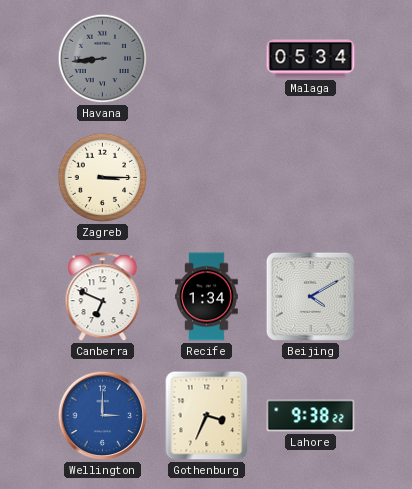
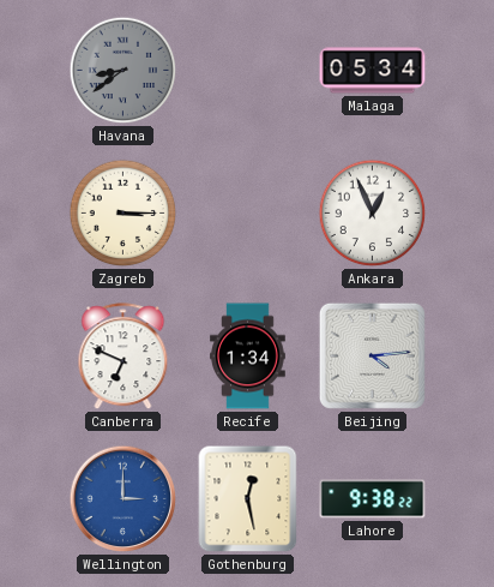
Havana: 8:44 -> 8:39 (123, 71)
Ankara: none -> 12:56 (373, 214)
Beijing: 4:10 -> 4:14 (372, 355)
Gothenburg: 3:34 -> 12:28 (248, 499)
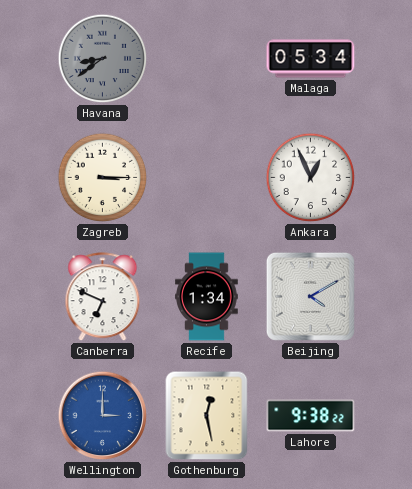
Beijing: 4:14 -> 4:10 (310, 296)
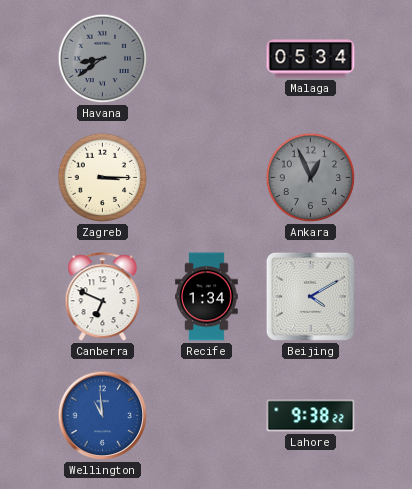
Ankara dial: white -> grey (311, 178)
Wellington: 3:00 -> 10:59 (103, 416)
Gothenburg: 12:28 -> none (207, 416)
